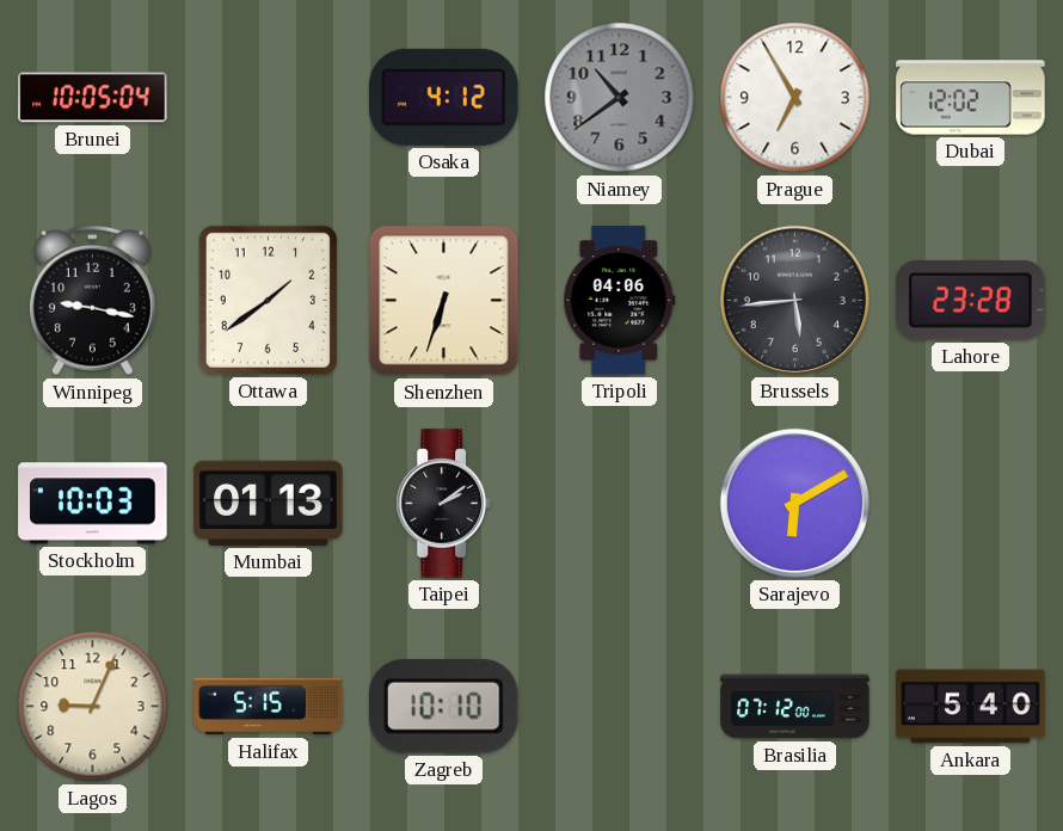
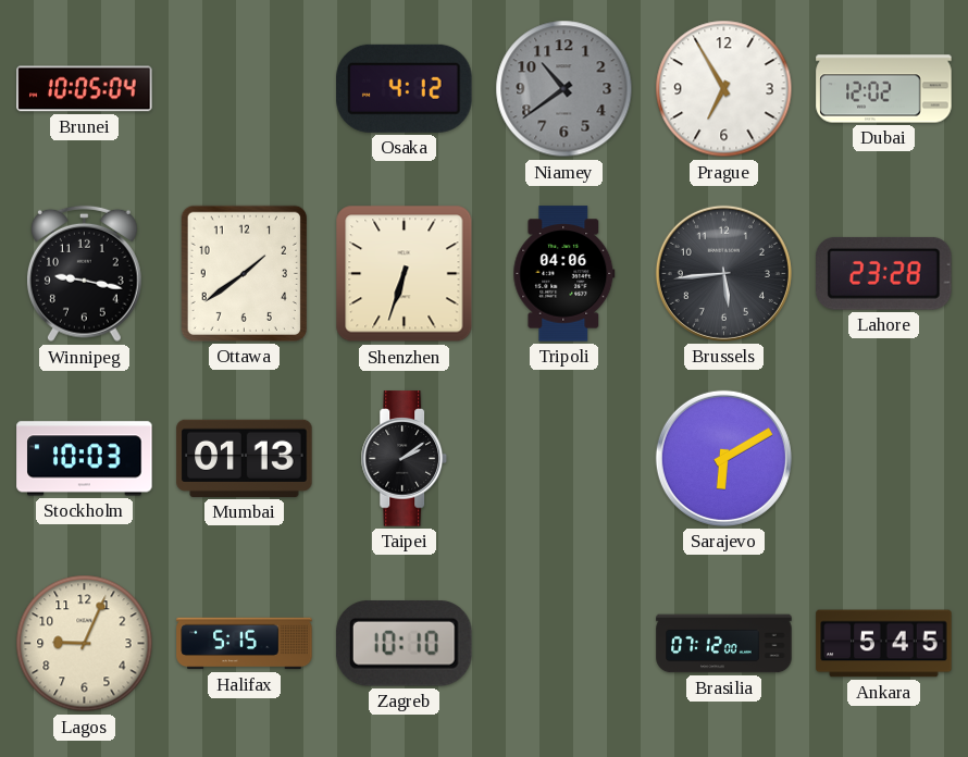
Ankara: 5:40 -> 5:45 (884, 644)
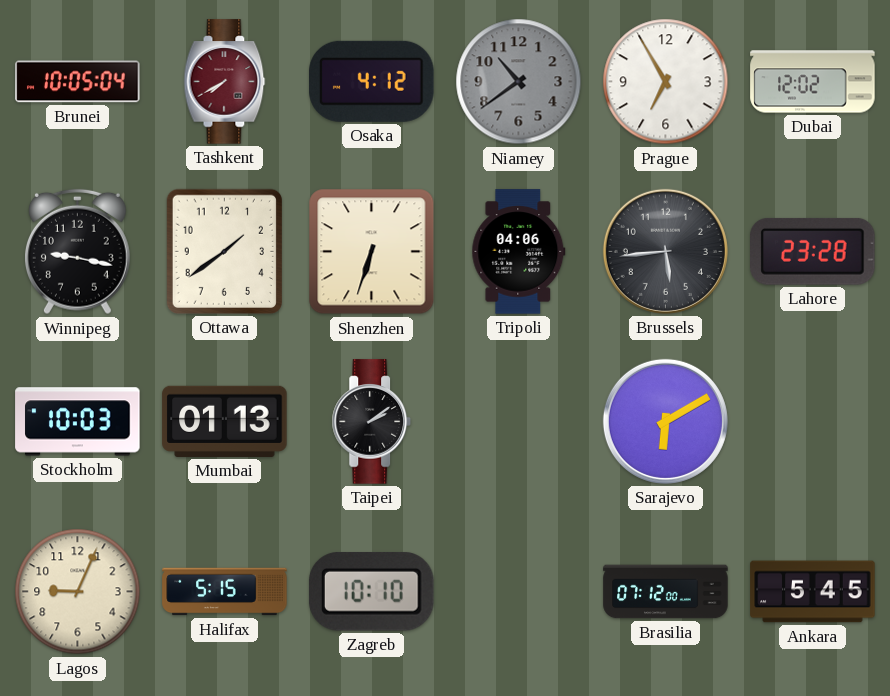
Tashkent: none -> 7:40 (225, 82)
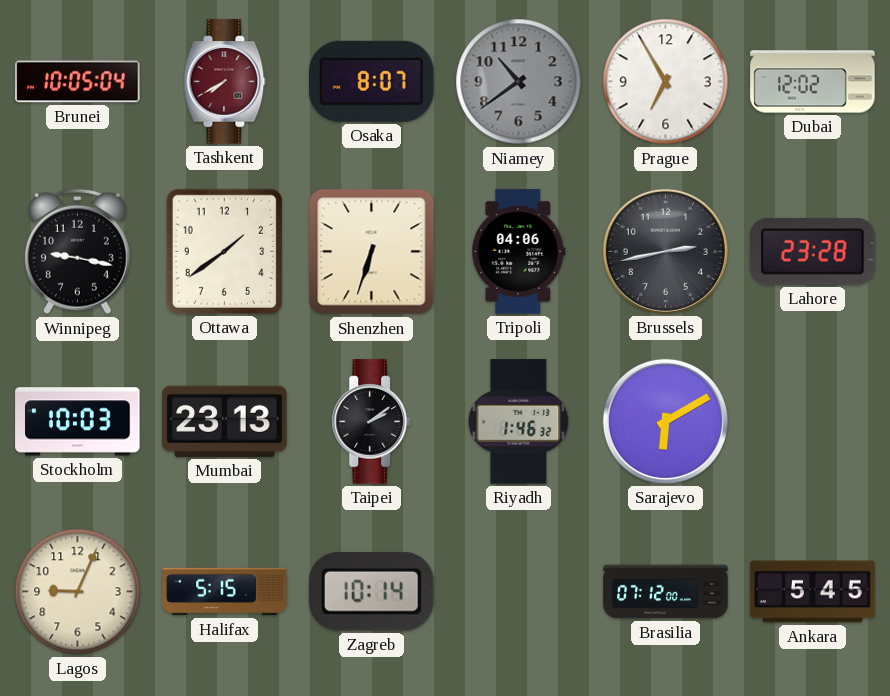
Osaka: 4:12 -> 8:07 (372, 81)
Brussels: 5:44 -> 2:43 (665, 251)
Mumbai: 01:13 -> 23:13 (225, 421)
Riyadh: none -> 1:46 (519, 422)
Zagreb: 10:10 -> 10:14 (371, 592)
